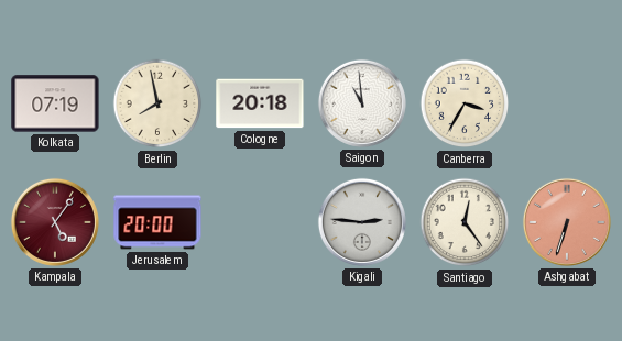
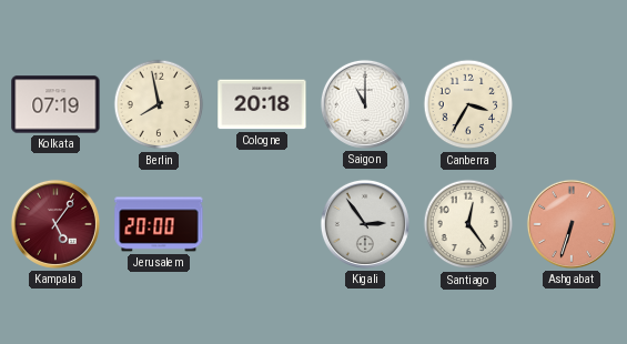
Saigon: 10:59 -> 11:00 (365, 104)
Kigali: 2:46 -> 2:54 (365, 224)
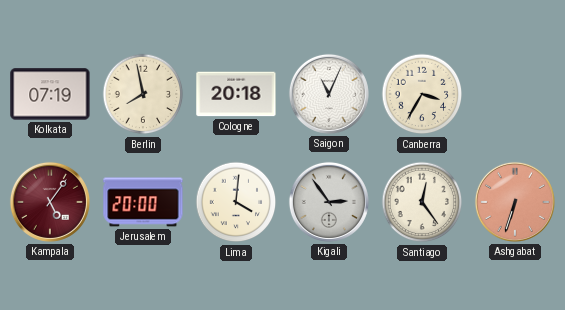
Saigon: 11:00 -> 11:04 (329, 94)
Lima: none -> 4:01 (236, 202)
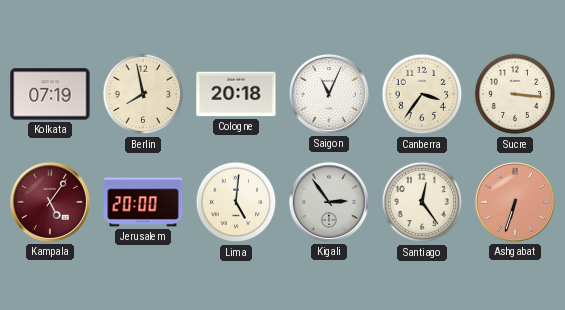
Canberra: 3:35 -> 3:36 (422, 94)
Sucre: none -> 3:16 (515, 94)
Lima: 4:01 -> 5:01 (236, 202)
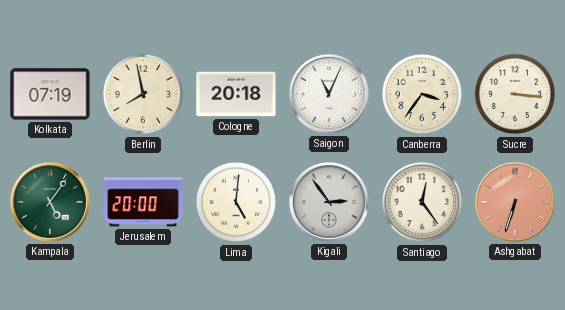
Kampala dial: burgundy -> green (50, 202)
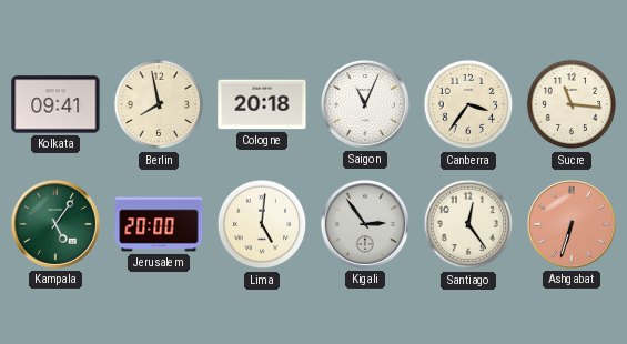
Kolkata: 07:19 -> 09:41 (55, 104)
Sucre: 3:16 -> 11:16 (572, 104)
